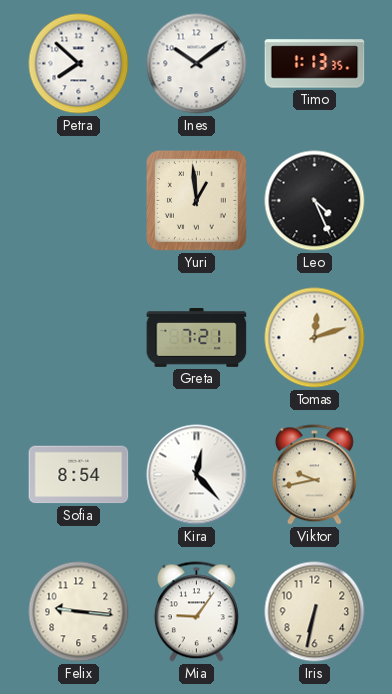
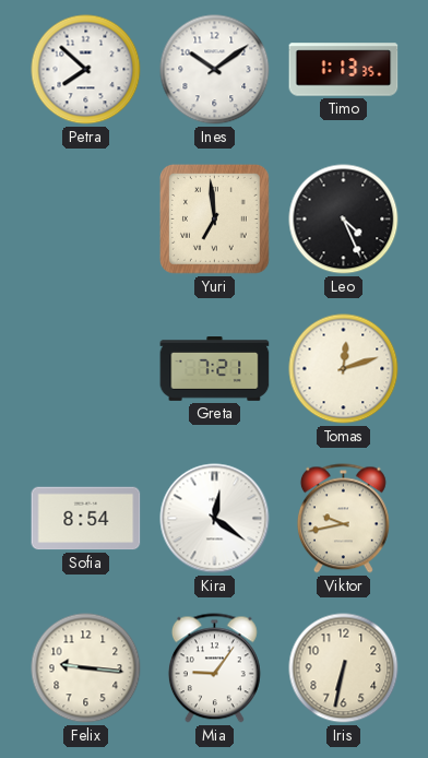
Yuri: 12:59 -> 6:59 (215, 220)
Kira: 12:23 -> 12:21 (215, 519)
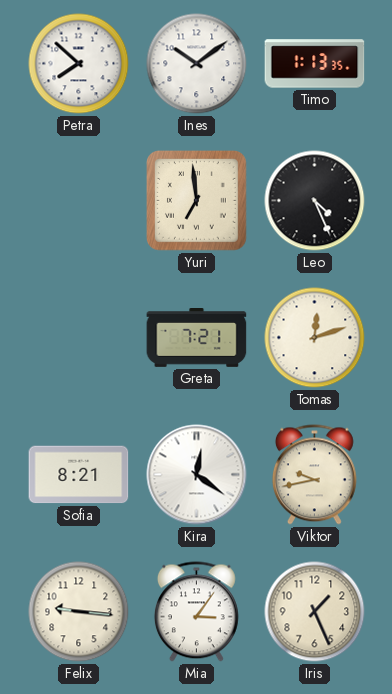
Sofia: 8:54 -> 8:21 (79, 475)
Mia: 9:06 -> 3:06 (196, 612)
Iris: 6:32 -> 1:26 (315, 612)
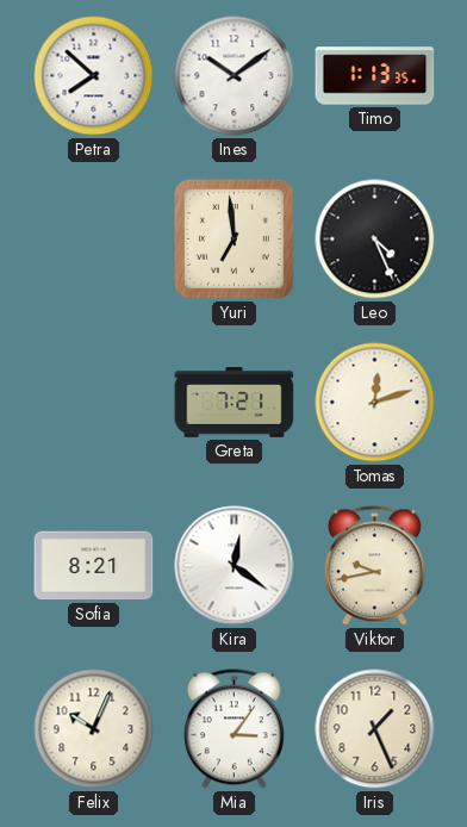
Felix: 9:16 -> 10:04 (94, 729)
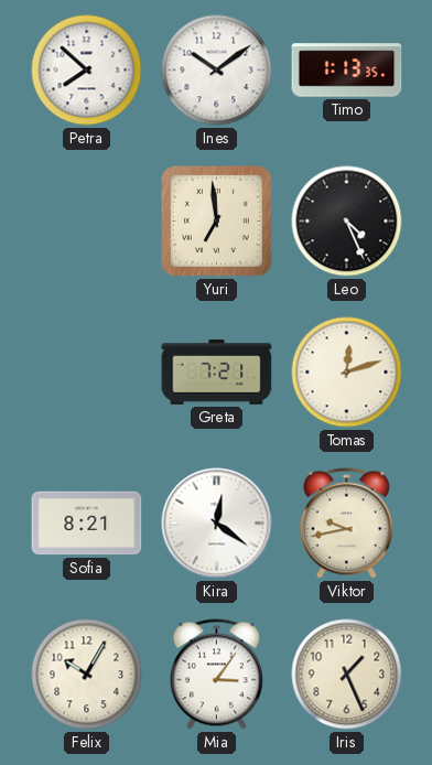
Felix: 10:04 -> 10:05 (87, 675)
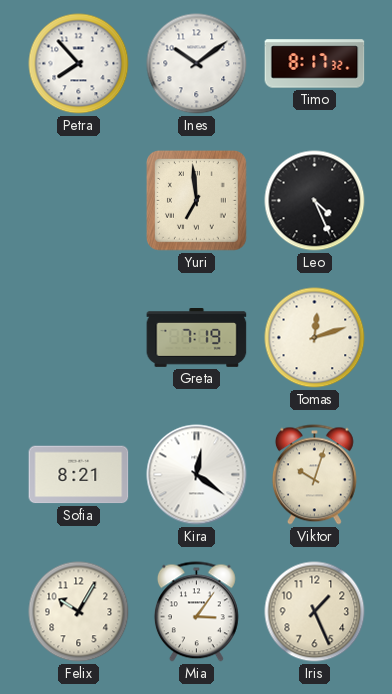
Petra: 7:52 -> 7:53 (79, 64)
Timo: 1:13 -> 8:17 (315, 64)
Greta: 7:21 -> 7:19 (197, 338)
Viktor: 9:43 -> 10:03 (314, 475)
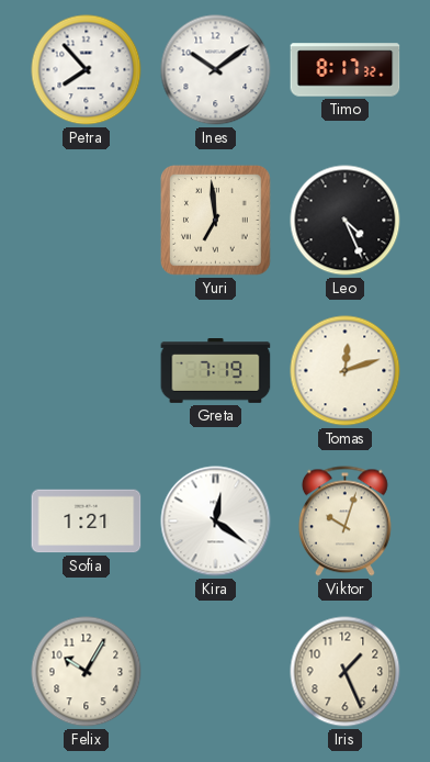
Sofia: 8:21 -> 1:21 (87, 522)
Mia: 3:06 -> none (196, 612)
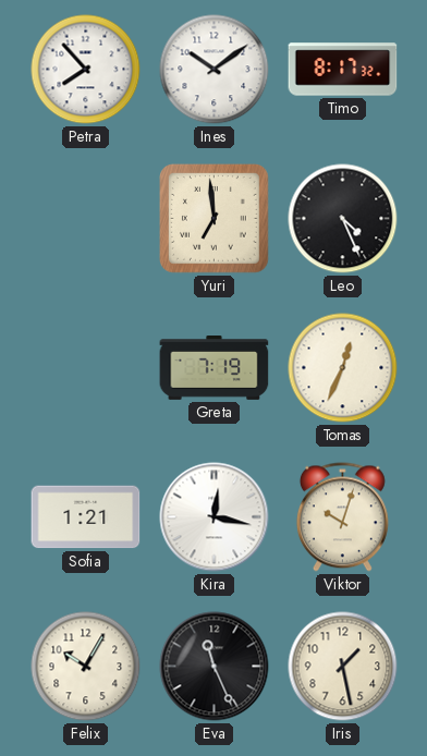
Tomas: 12:12 -> 12:34 (343, 368)
Kira: 12:21 -> 12:17 (215, 517)
Eva: none -> 11:26 (215, 667)
Iris: 1:26 -> 1:28 (343, 667)
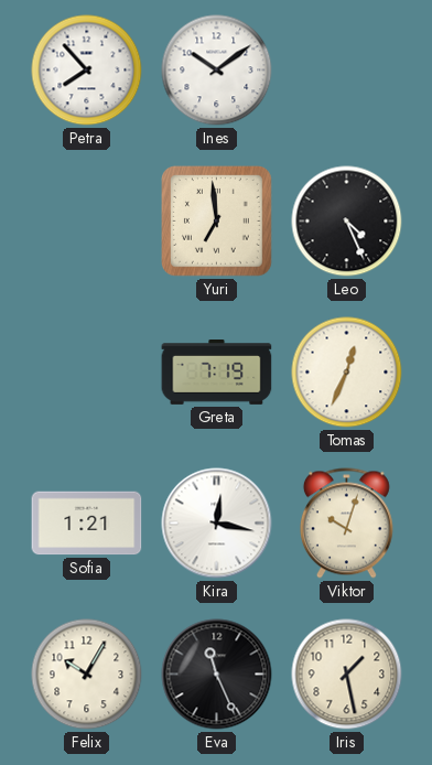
Timo: 8:17 -> none (343, 70)
